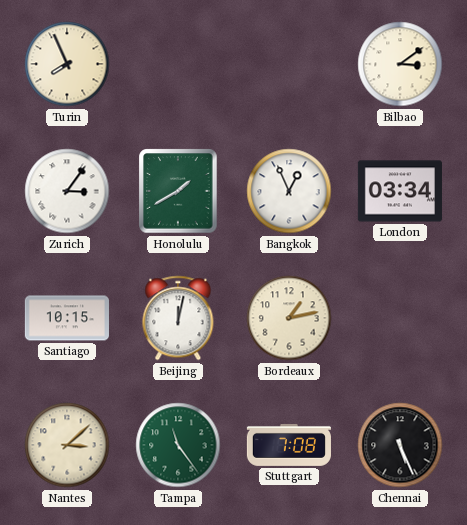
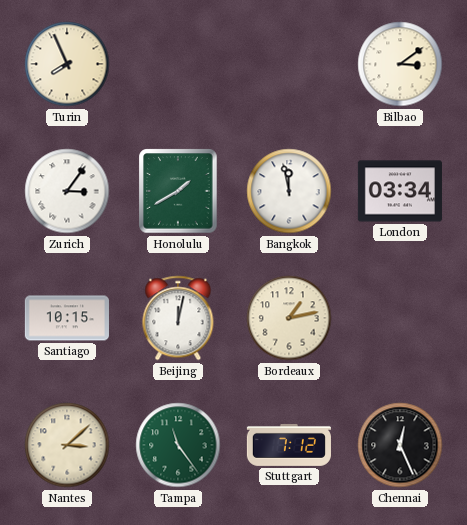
Bangkok: 12:56 -> 11:58 (289, 191)
Stuttgart: 7:08 -> 7:12 (289, 445)
Chennai: 5:26 -> 12:26 (400, 445)
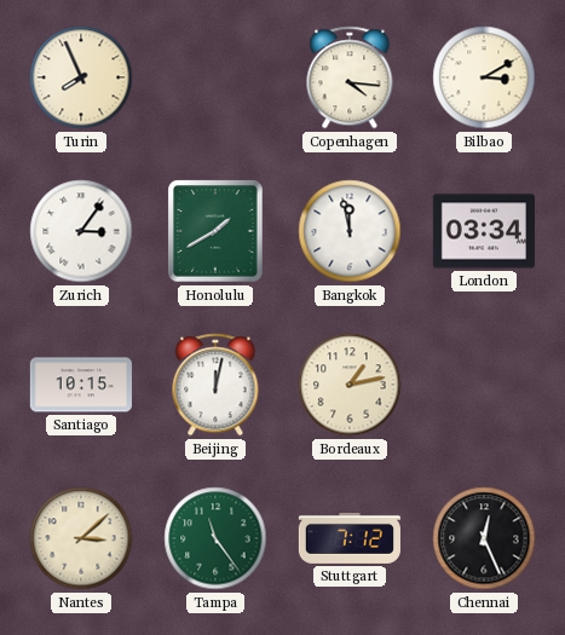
Copenhagen: none -> 4:16 (350, 77)
Bilbao: 3:09 -> 3:10 (484, 77)
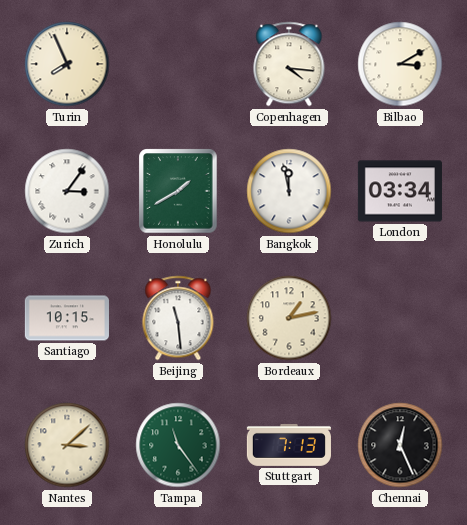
Beijing: 12:02 -> 11:29 (178, 318)
Stuttgart: 7:12 -> 7:13 (289, 445)
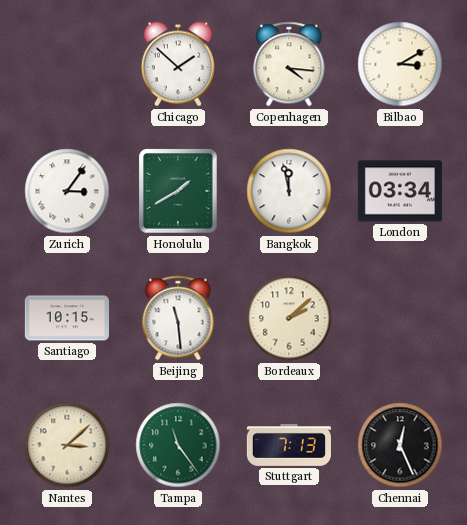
Turin: 7:56 -> none (67, 64)
Chicago: none -> 1:52 (178, 64)
Bordeaux: 1:13 -> 2:08 (289, 318)
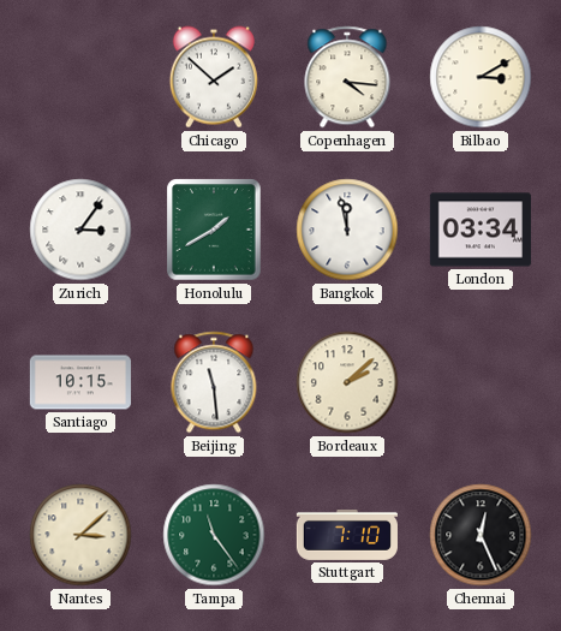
Stuttgart: 7:13 -> 7:10 (347, 535)
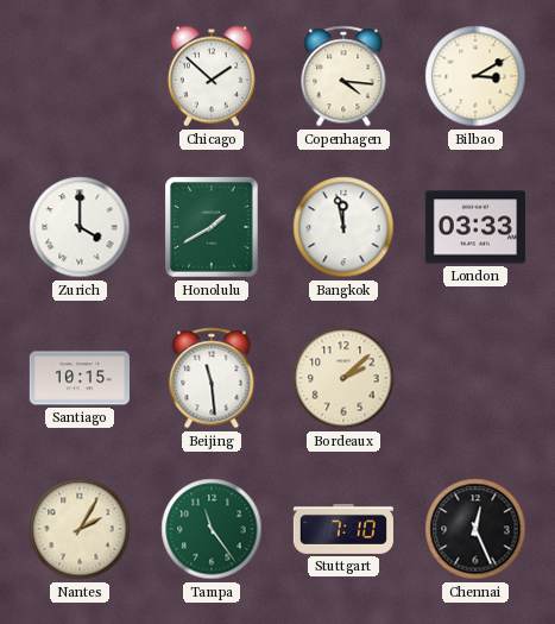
Zurich: 3:06 -> 4:00 (80, 227)
London: 03:34 -> 03:33 (475, 227)
Nantes: 3:08 -> 2:05 (80, 529)
